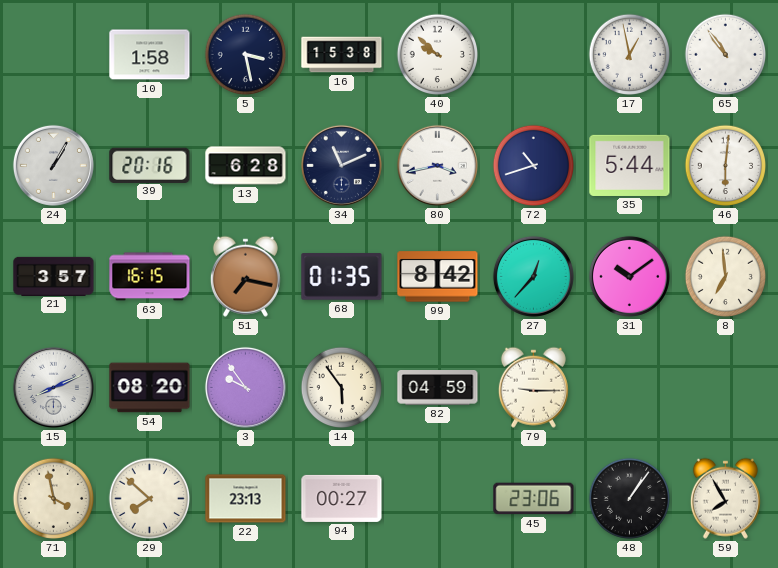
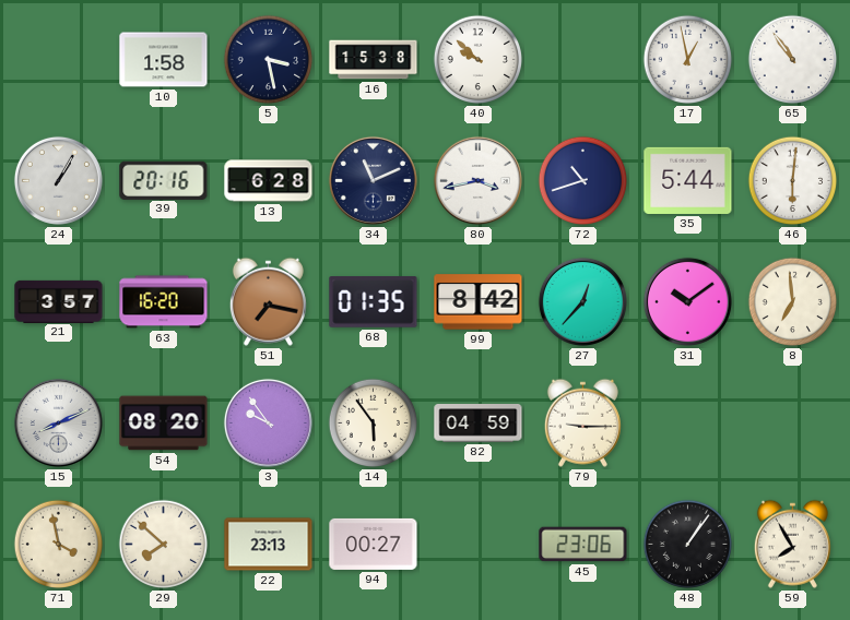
63: 16:15 -> 16:20 (164, 302)
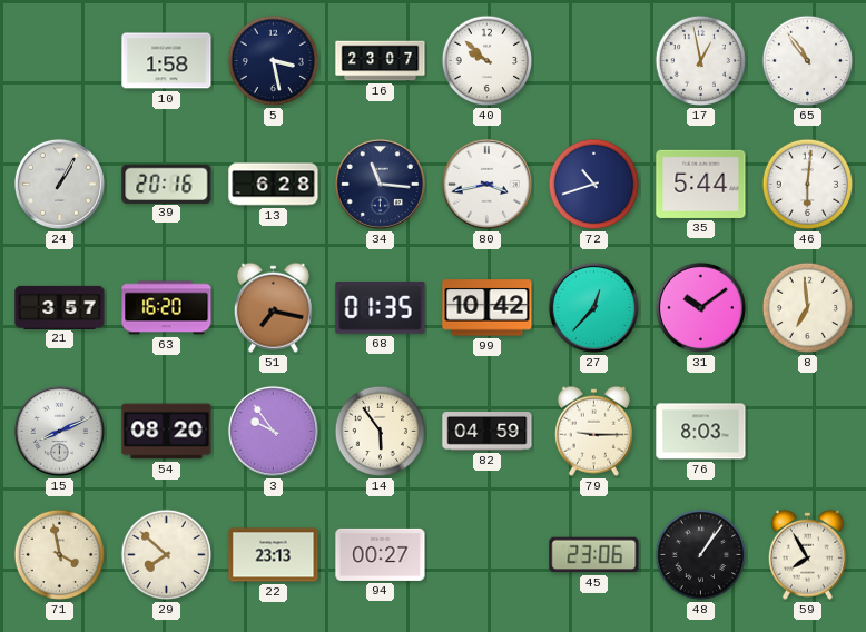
16: 15:38 -> 23:07 (381, 61)
34: 11:11 -> 11:16 (380, 184)
99: 8:42 -> 10:42 (488, 308)
76: none -> 8:03 (701, 432)
